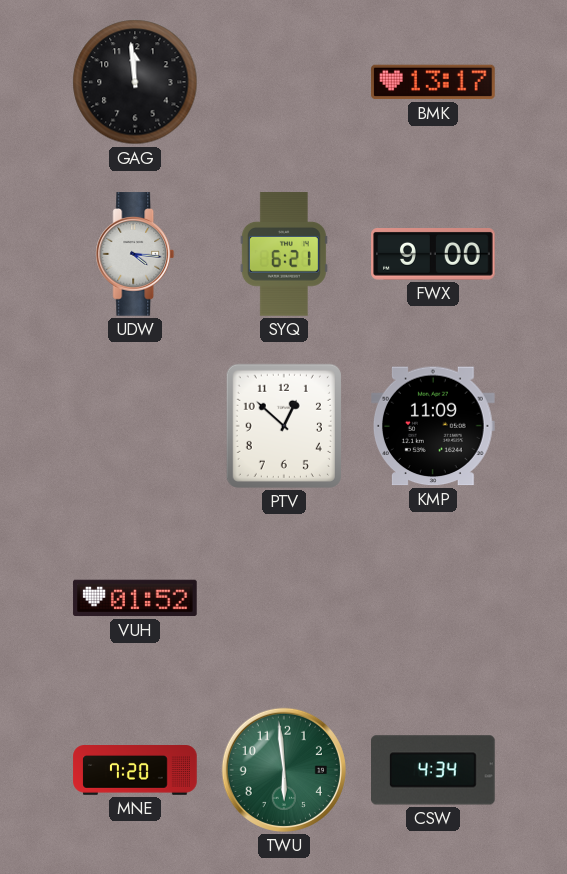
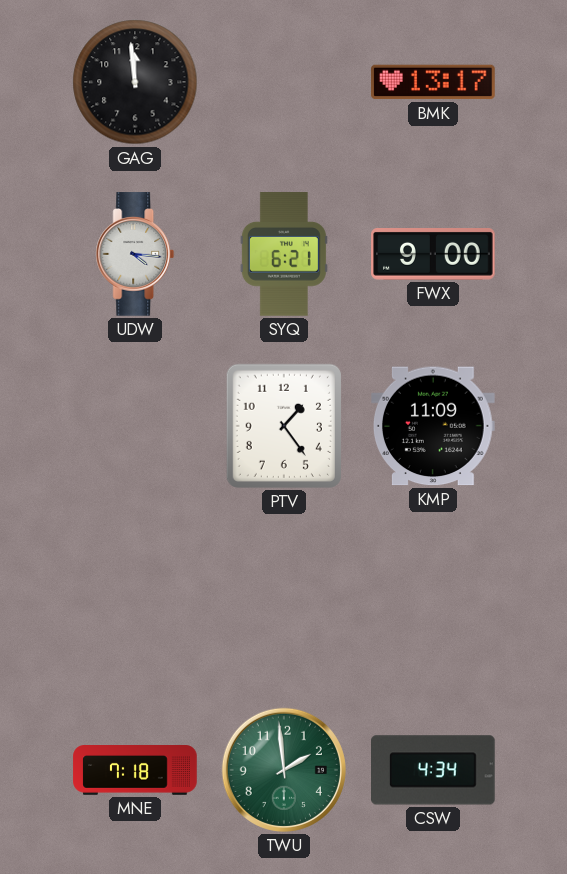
PTV: 12:52 -> 1:24 (284, 426)
VUH: 01:52 -> none (135, 598)
MNE: 7:20 -> 7:18 (135, 770)
TWU: 5:59 -> 1:59 (284, 770)
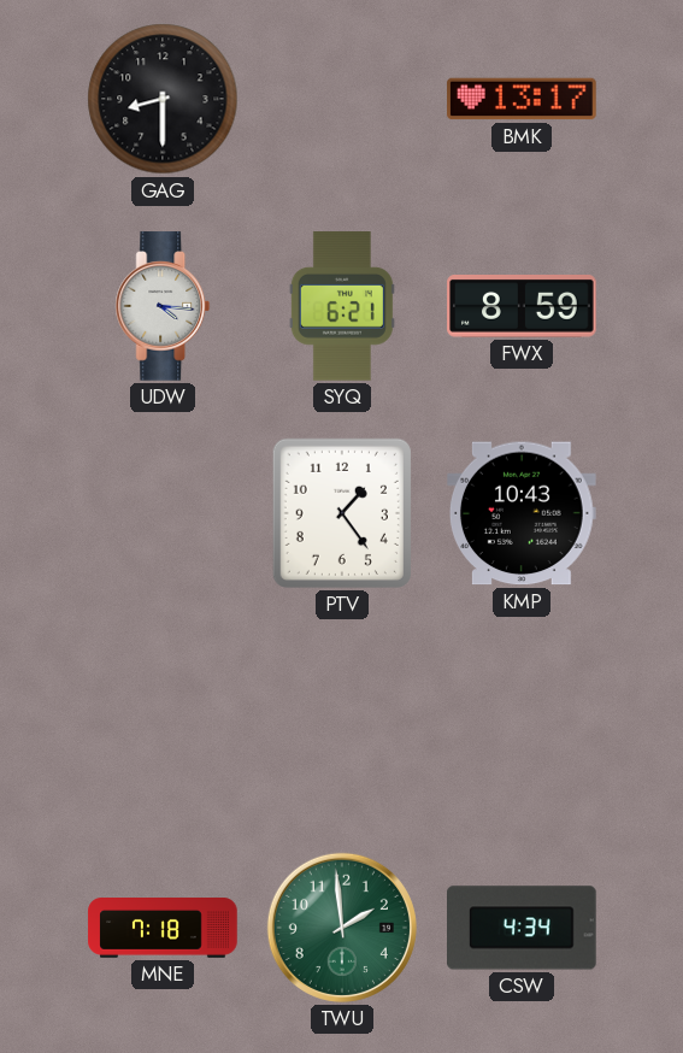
GAG: 11:59 -> 8:30 (163, 99)
FWX: 9:00 -> 8:59 (522, 307)
KMP: 11:09 -> 10:43 (523, 513)
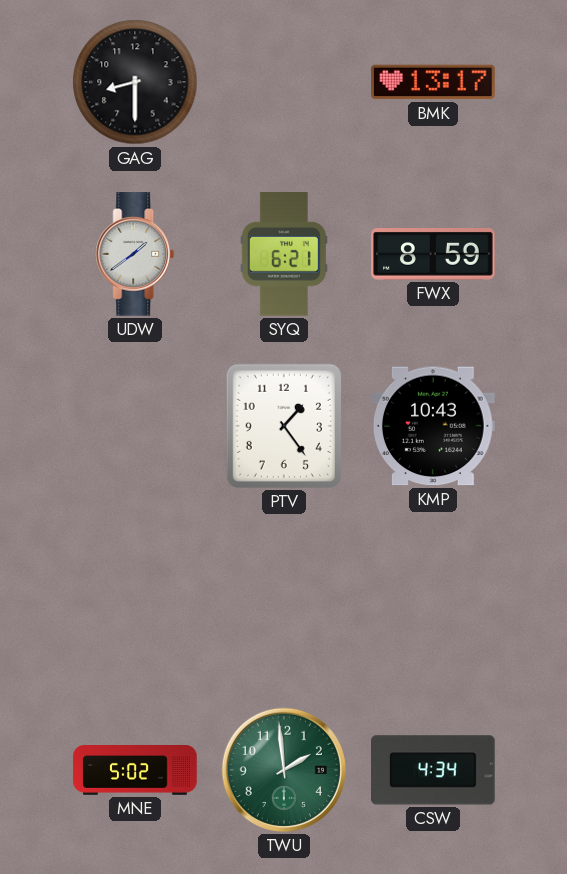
UDW: 4:16 -> 1:39 (135, 254)
MNE: 7:18 -> 5:02 (135, 770)
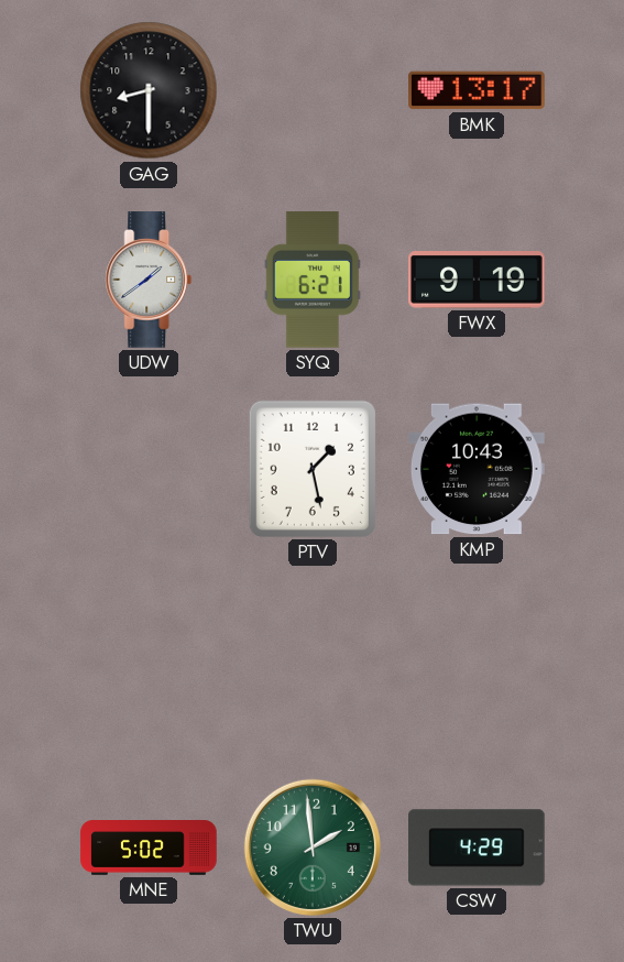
FWX: 8:59 -> 9:19 (477, 281)
PTV: 1:24 -> 1:28 (313, 469)
CSW: 4:34 -> 4:29 (478, 848)
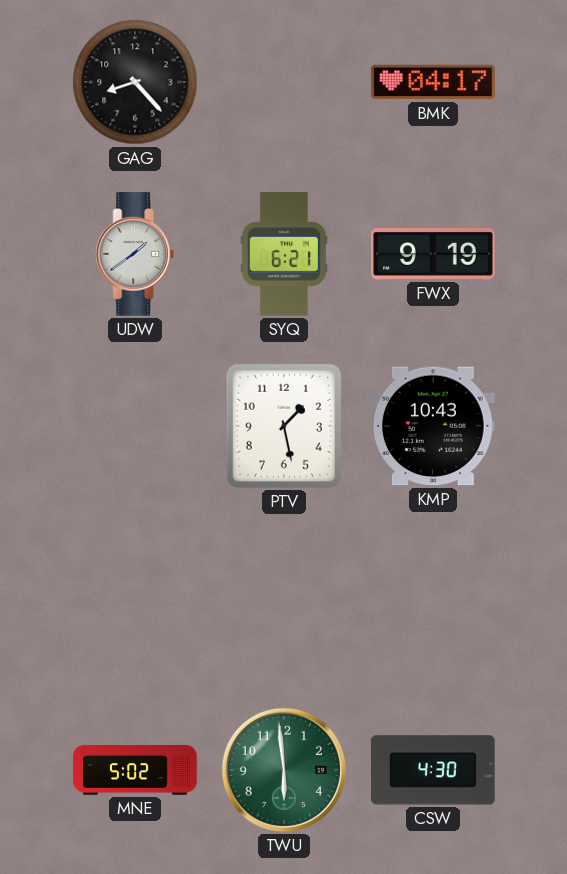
GAG: 8:30 -> 8:23 (135, 82)
BMK: 13:17 -> 04:17 (433, 82)
TWU: 1:59 -> 5:59 (284, 770)
CSW: 4:29 -> 4:30 (434, 770)
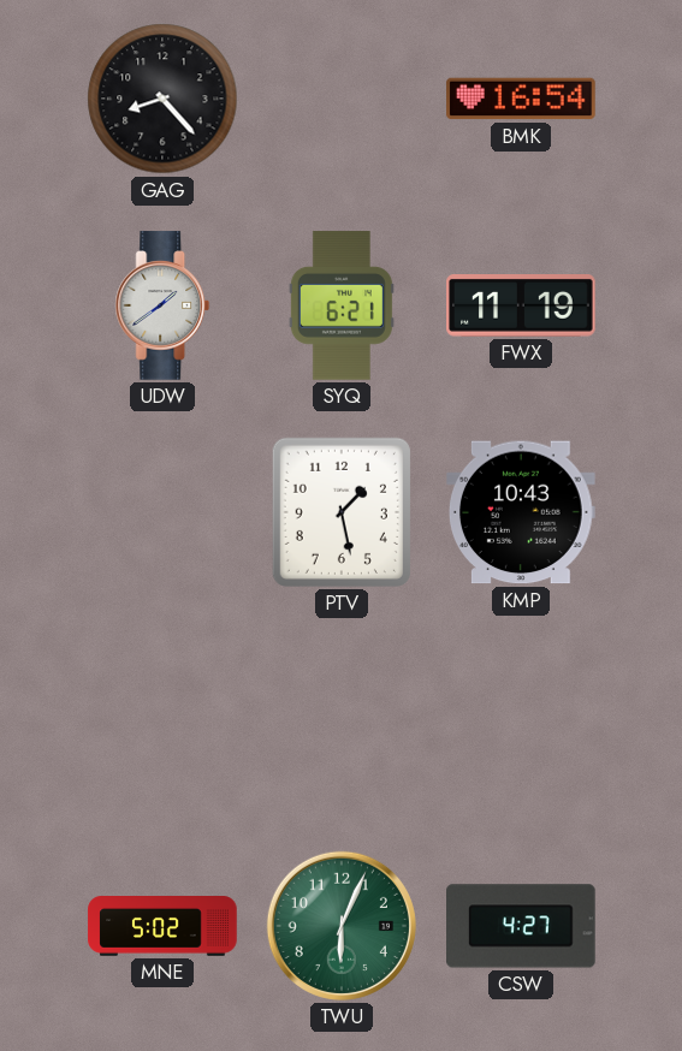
BMK: 04:17 -> 16:54 (521, 99)
FWX: 9:19 -> 11:19 (521, 307)
TWU: 5:59 -> 6:04 (342, 926)
CSW: 4:30 -> 4:27 (522, 926)
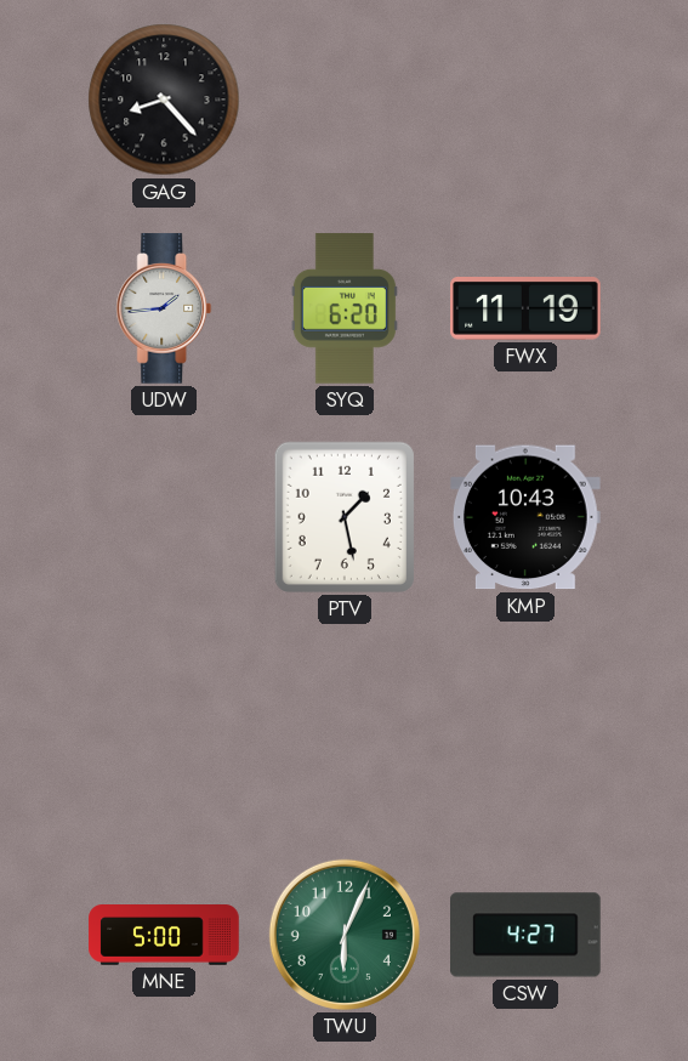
BMK: 16:54 -> none (521, 99)
UDW: 1:39 -> 1:44 (164, 308)
SYQ: 6:21 -> 6:20 (345, 308)
MNE: 5:02 -> 5:00 (164, 935)
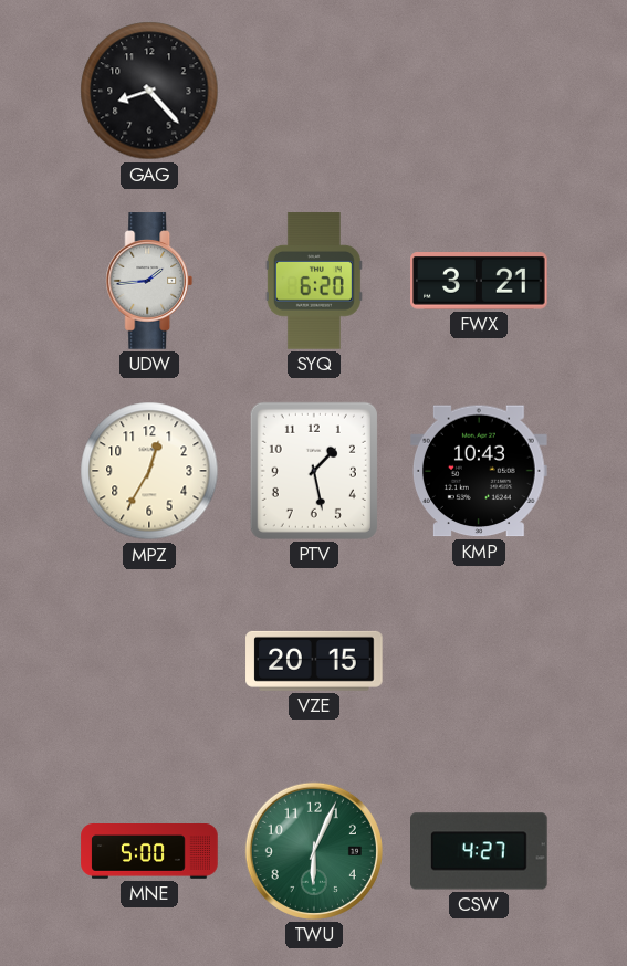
FWX: 11:19 -> 3:21 (479, 282)
MPZ: none -> 12:35 (149, 471)
VZE: none -> 20:15 (314, 661)
